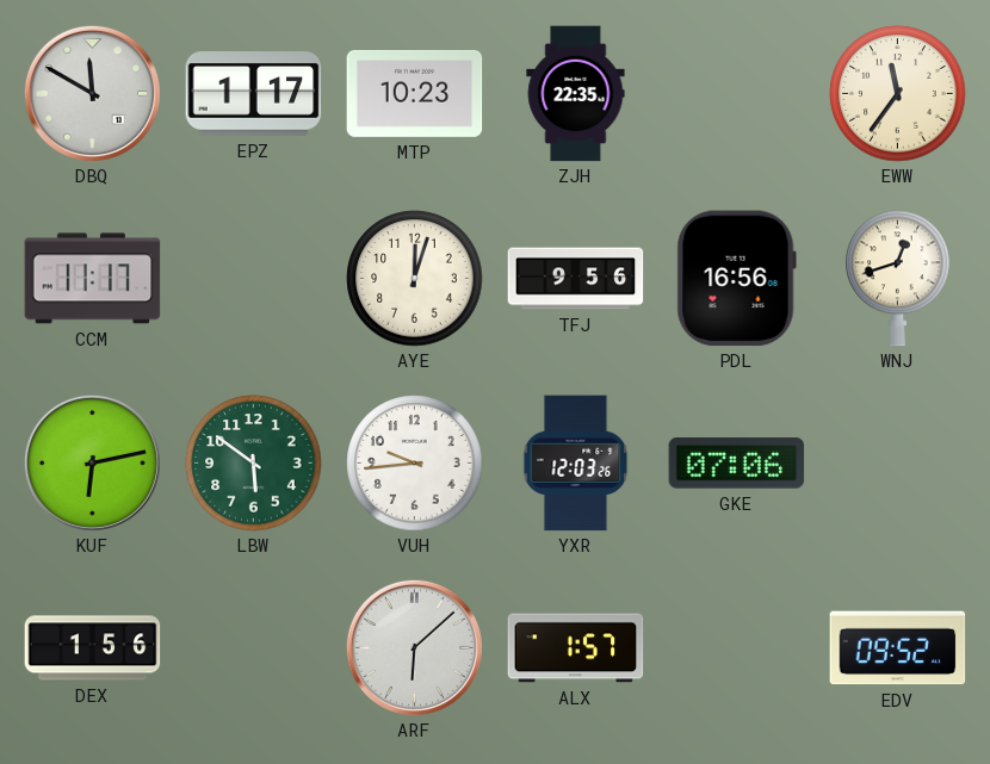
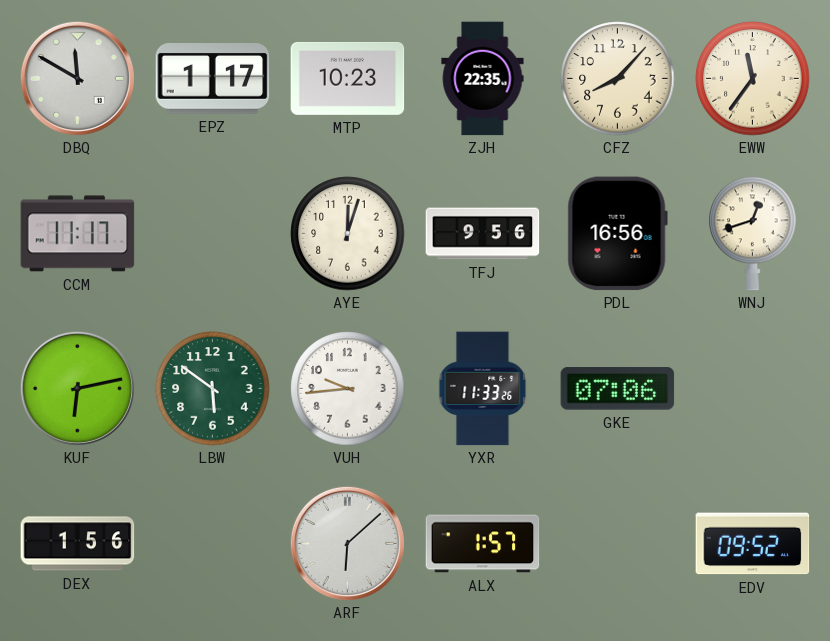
CFZ: none -> 8:07 (618, 79)
YXR: 12:03 -> 11:33 (483, 389)
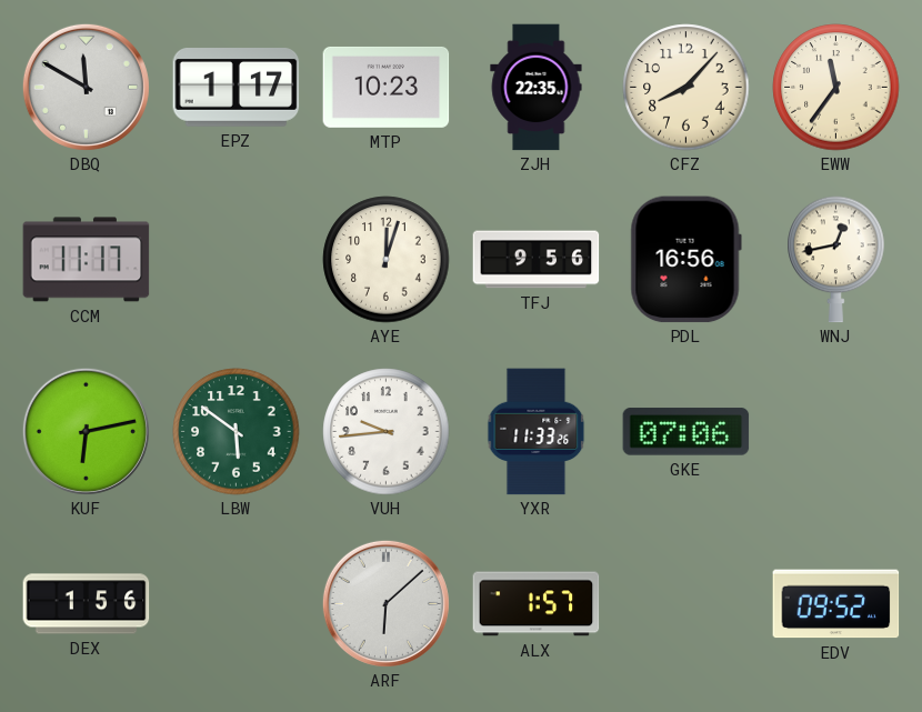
WNJ: 12:42 -> 12:43 (836, 260)
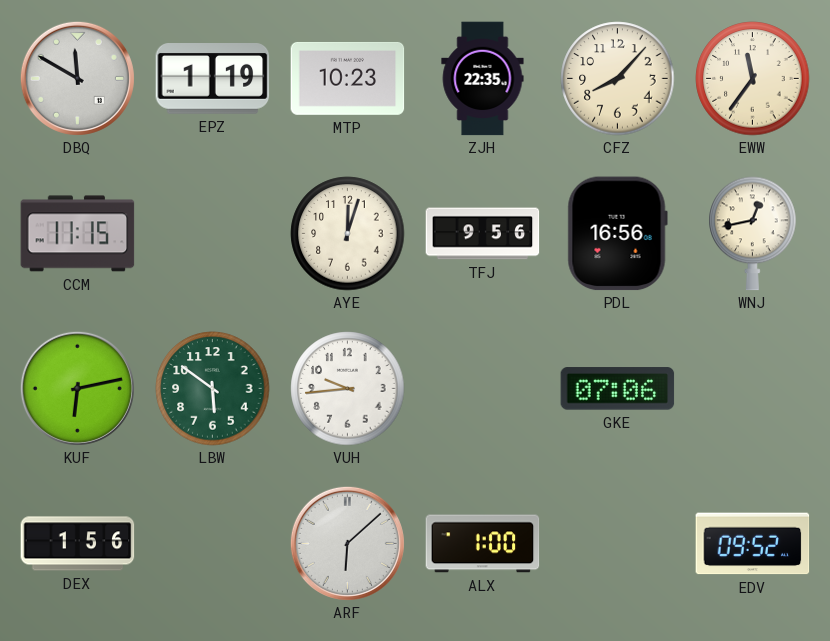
EPZ: 1:17 -> 1:19 (213, 79)
CCM: 11:17 -> 11:15 (78, 234)
YXR: 11:33 -> none (537, 432)
ALX: 1:57 -> 1:00 (483, 544)
